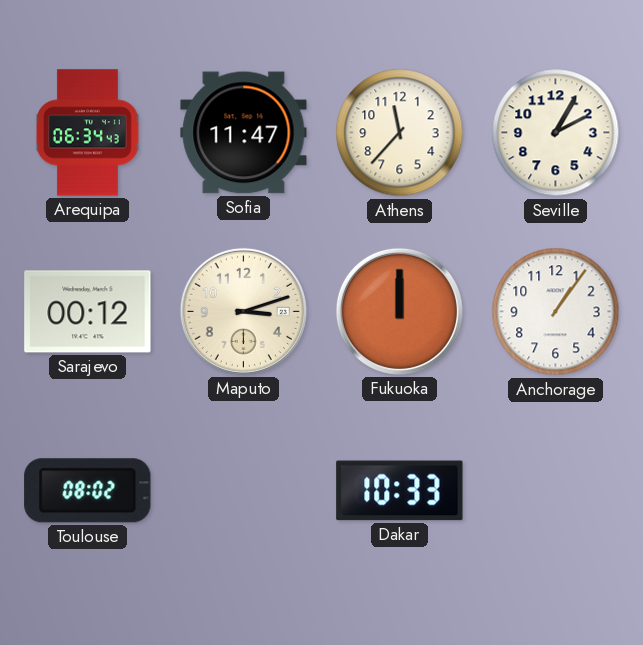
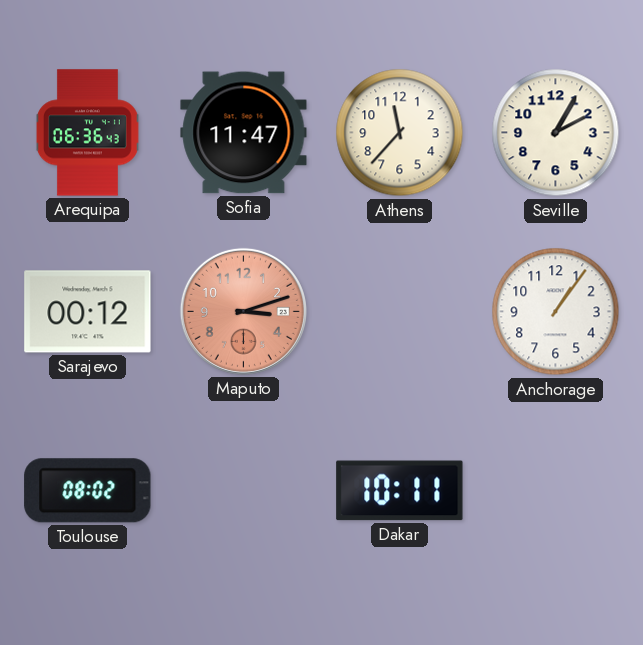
Arequipa: 06:34 -> 06:36 (87, 133)
Maputo dial: cream -> salmon (243, 311)
Fukuoka: 12:00 -> none (399, 311)
Dakar: 10:33 -> 10:11 (400, 491)
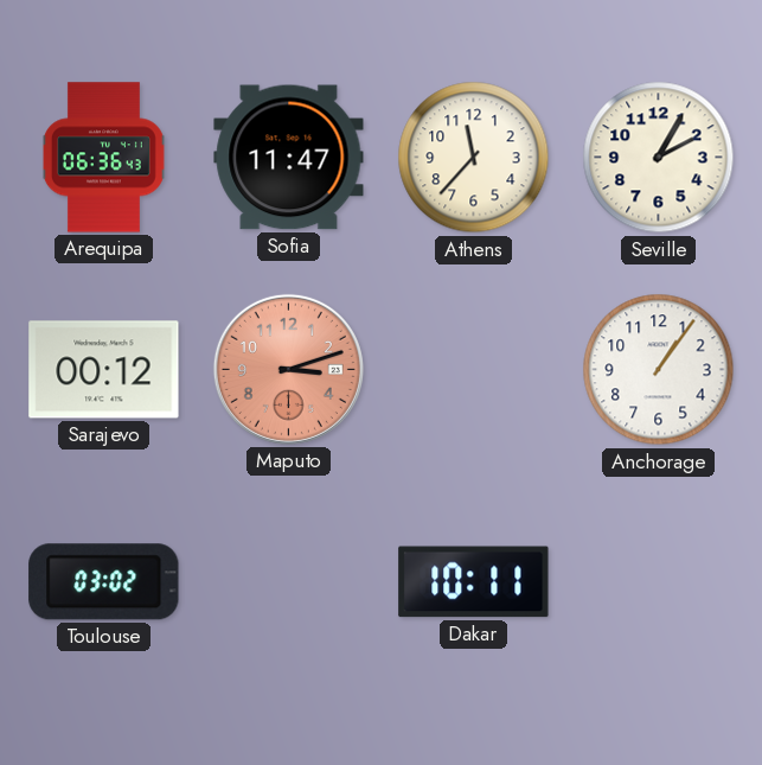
Toulouse: 08:02 -> 03:02 (104, 582)
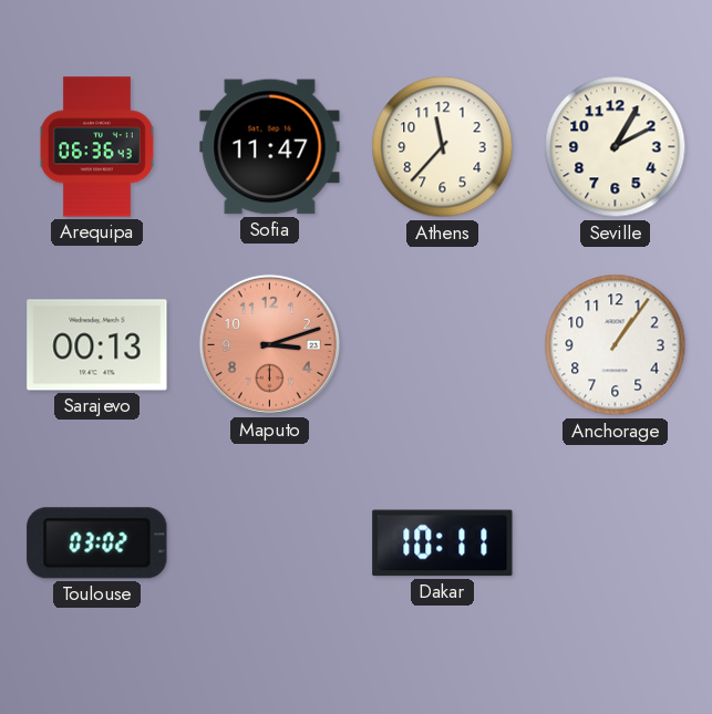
Sarajevo: 00:12 -> 00:13 (97, 345)
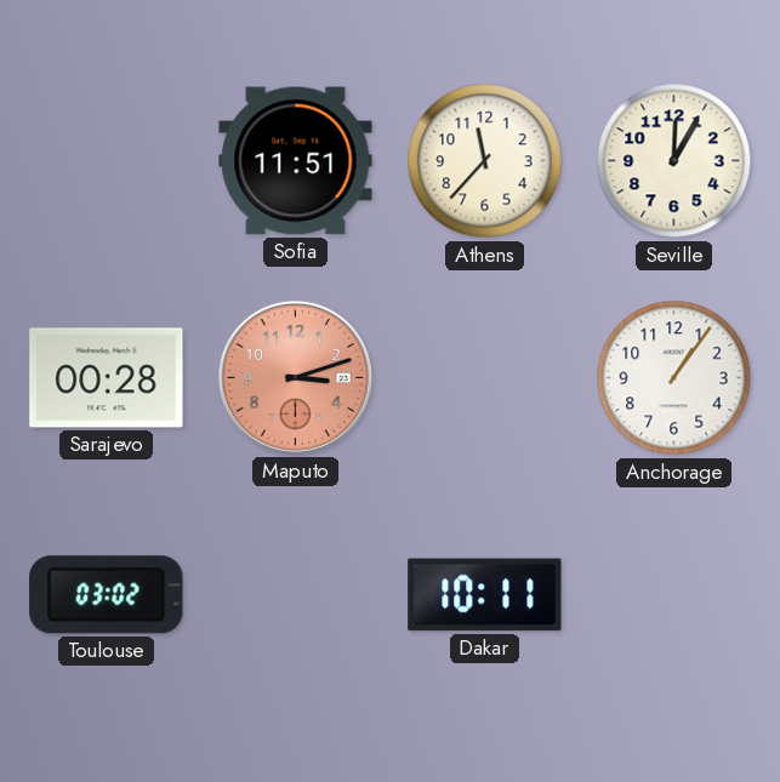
Arequipa: 06:36 -> none (96, 147)
Sofia: 11:47 -> 11:51 (296, 161)
Seville: 2:05 -> 12:05 (674, 161)
Sarajevo: 00:13 -> 00:28 (107, 378)
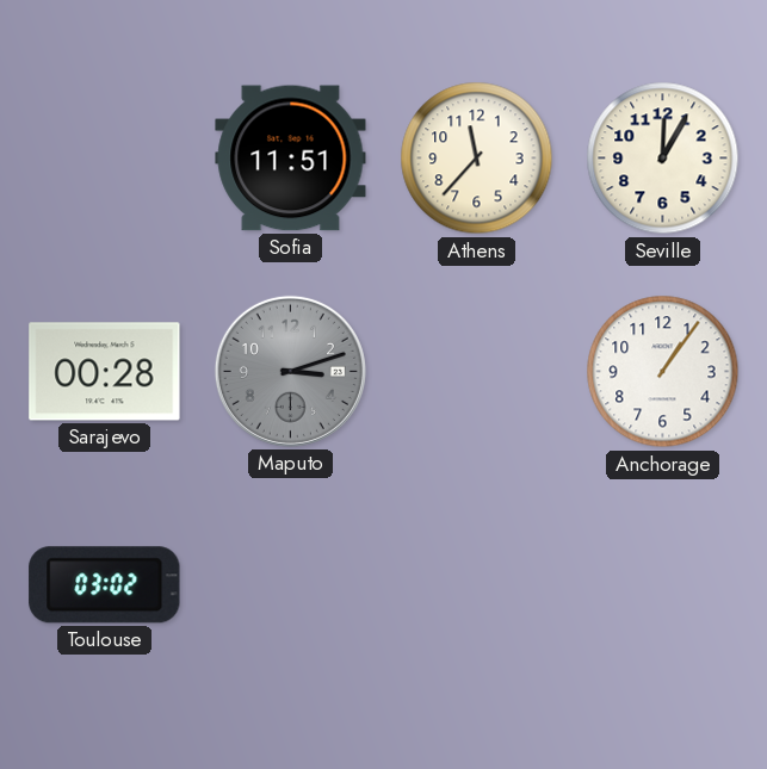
Maputo dial: salmon -> grey (290, 371)
Dakar: 10:11 -> none (485, 595)
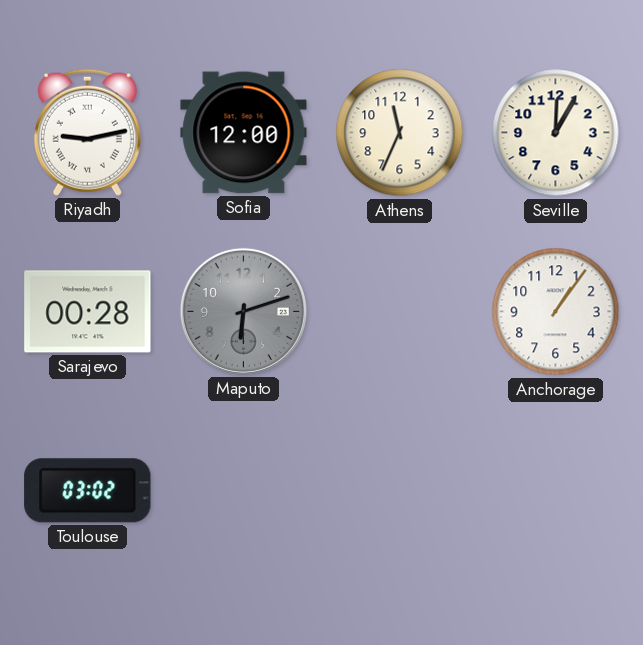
Riyadh: none -> 9:13 (87, 132)
Sofia: 11:51 -> 12:00 (244, 133)
Athens: 11:37 -> 11:34 (400, 133)
Maputo: 3:12 -> 6:12 (243, 311)
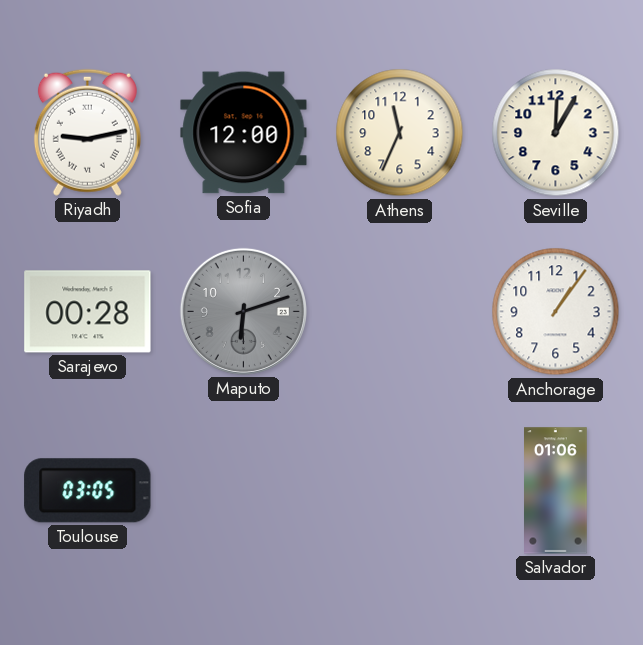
Toulouse: 03:02 -> 03:05 (88, 491)
Salvador: none -> 01:06 (556, 491)
